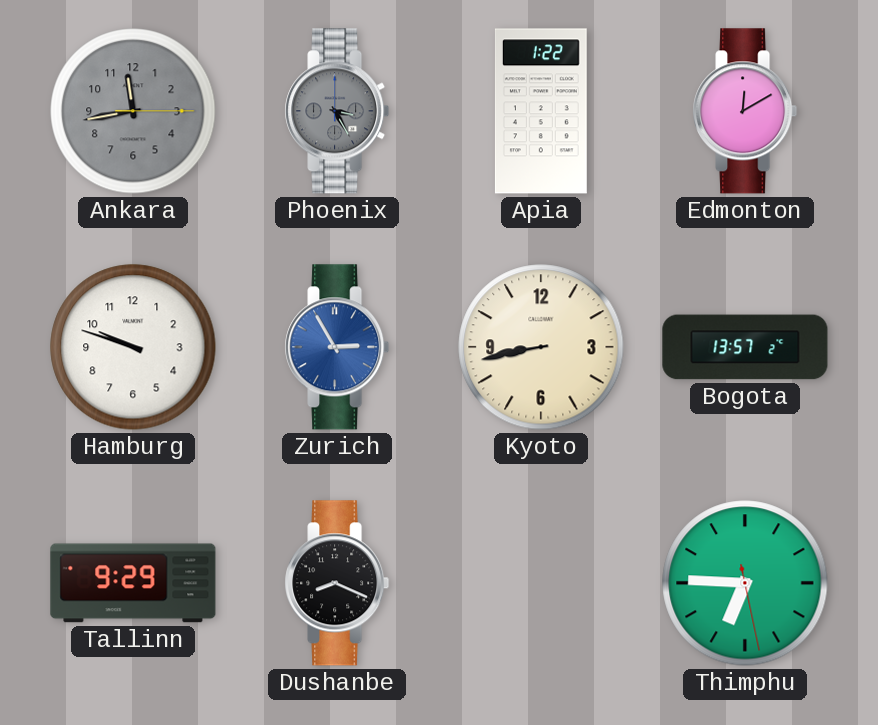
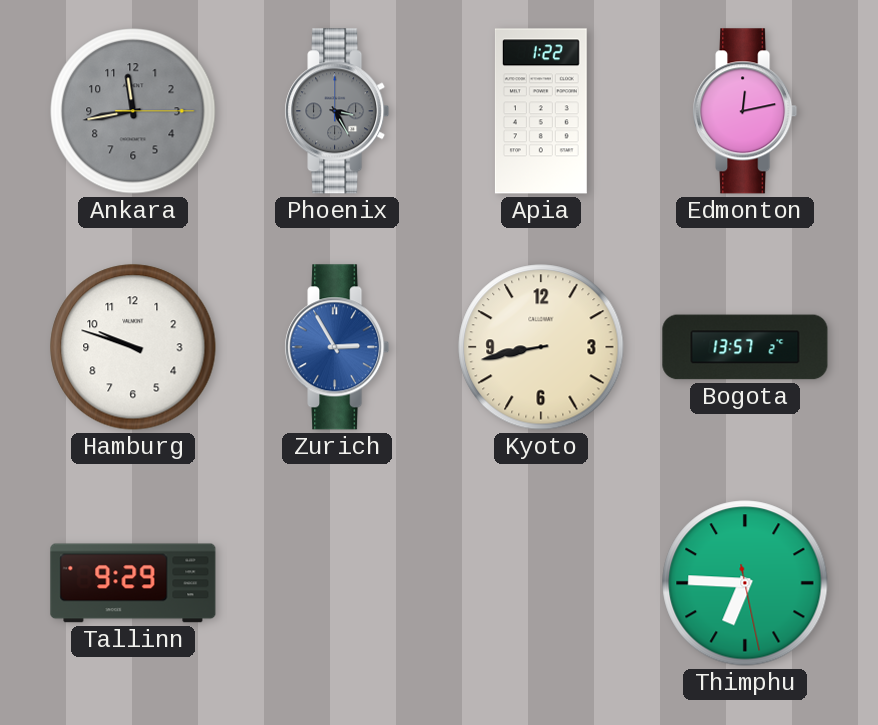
Edmonton: 12:10 -> 12:13 (745, 111)
Dushanbe: 8:19 -> none (337, 583)
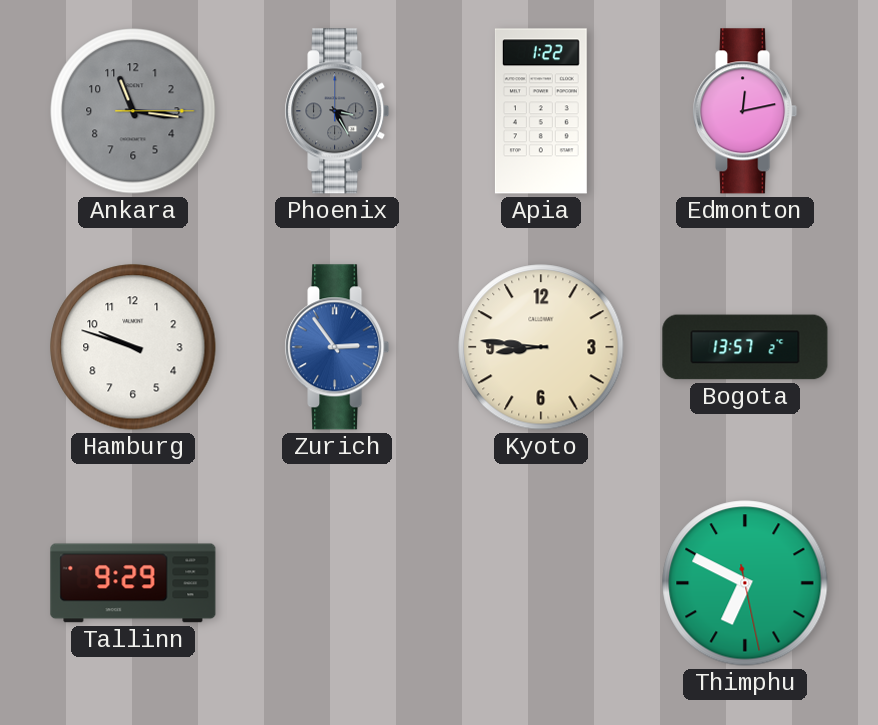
Ankara: 11:43 -> 11:16 (133, 111)
Zurich: 2:55 -> 2:54 (337, 347)
Kyoto: 8:43 -> 8:46 (541, 347)
Thimphu: 6:45 -> 6:49 (745, 583)
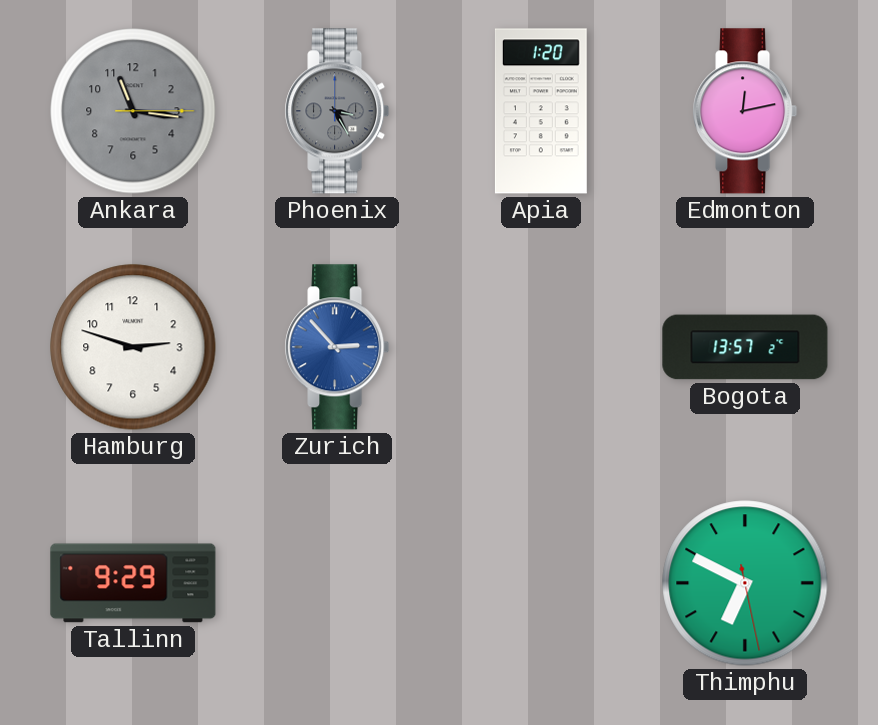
Apia: 1:22 -> 1:20 (541, 111)
Hamburg: 9:48 -> 2:48 (133, 347)
Zurich: 2:54 -> 2:53 (337, 347)
Kyoto: 8:46 -> none (541, 347)
